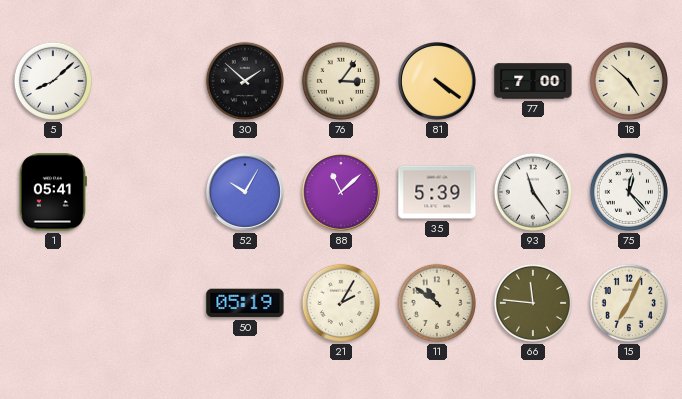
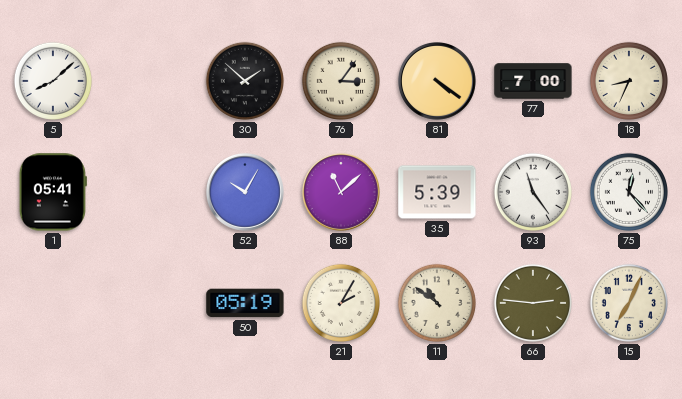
18: 4:52 -> 8:34 (629, 81)
66: 11:46 -> 2:46 (533, 303)
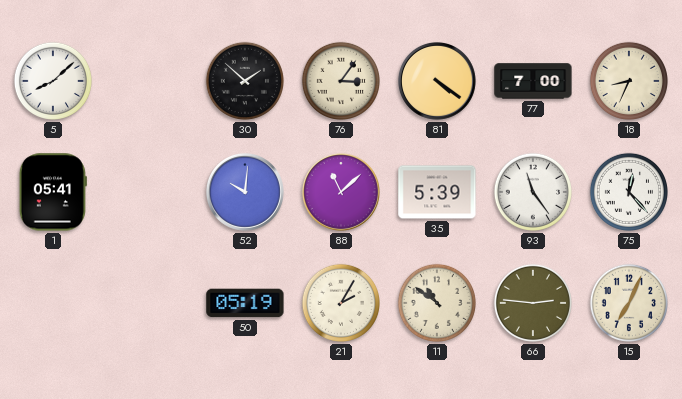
52: 10:05 -> 10:01 (245, 192)
